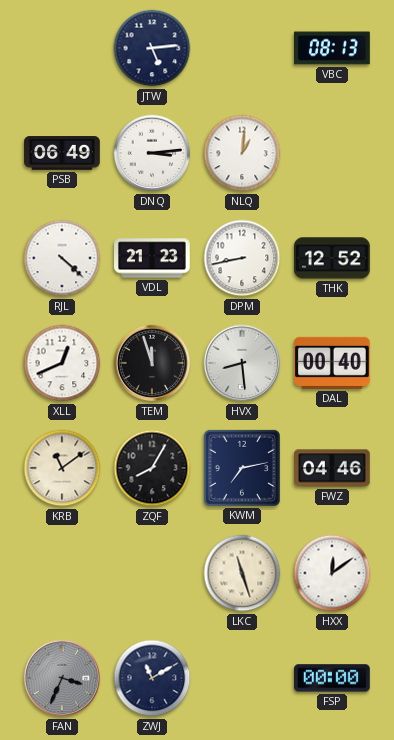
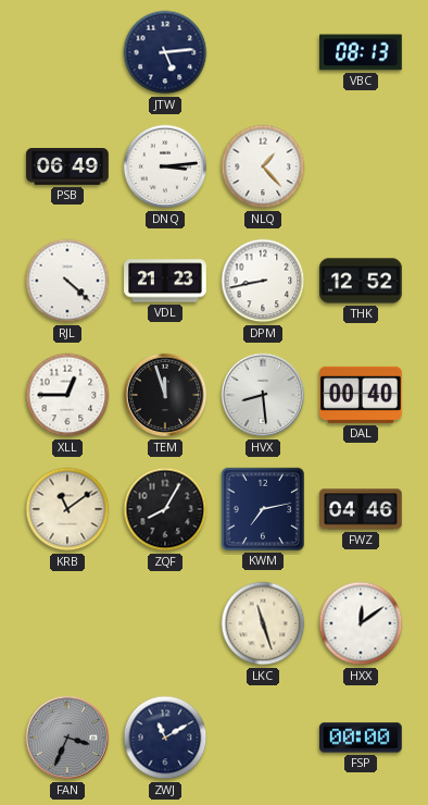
NLQ: 1:01 -> 1:23 (263, 166)
XLL: 12:41 -> 12:45 (67, 395)
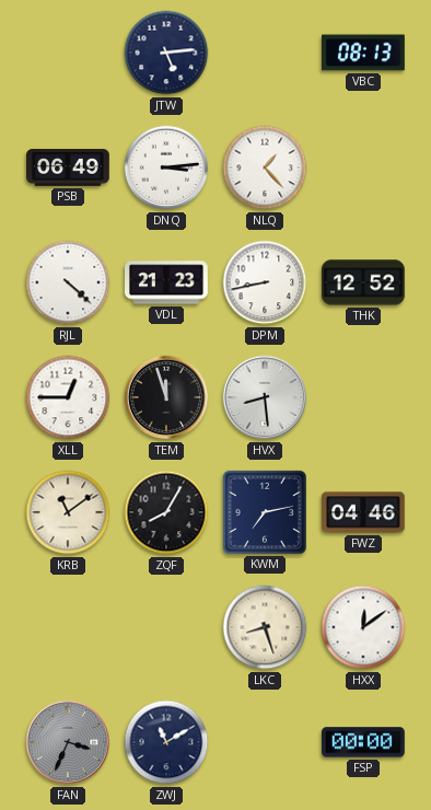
DAL: 00:40 -> none (362, 395)
LKC: 11:27 -> 8:27 (265, 627)
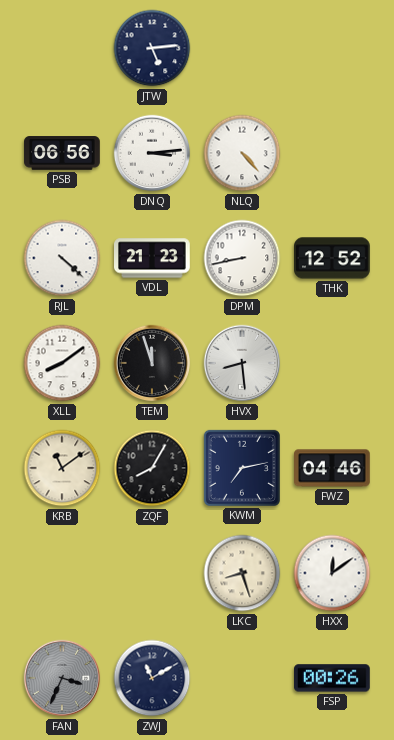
VBC: 08:13 -> none (364, 53)
PSB: 06:49 -> 06:56 (62, 153)
NLQ: 1:23 -> 4:23 (242, 153)
XLL: 12:45 -> 8:09 (62, 363)
FSP: 00:00 -> 00:26 (333, 678)
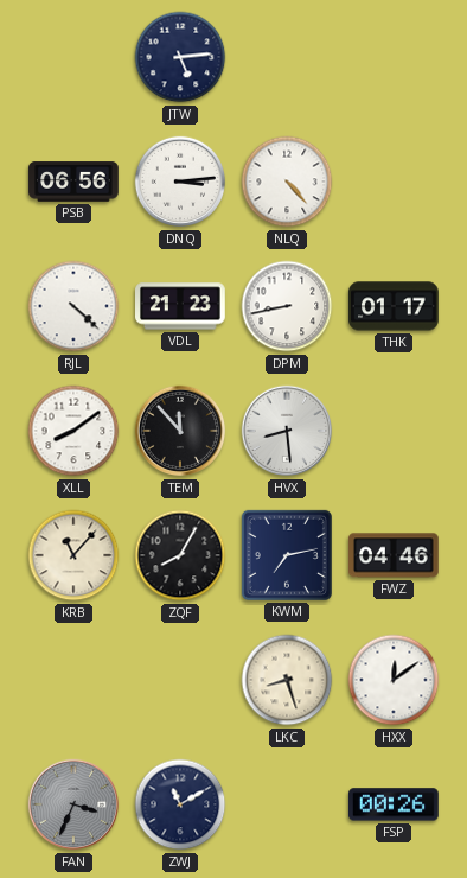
THK: 12:52 -> 01:17 (395, 306)
TEM: 11:57 -> 11:53 (180, 431)
KRB: 11:09 -> 11:07 (73, 555)
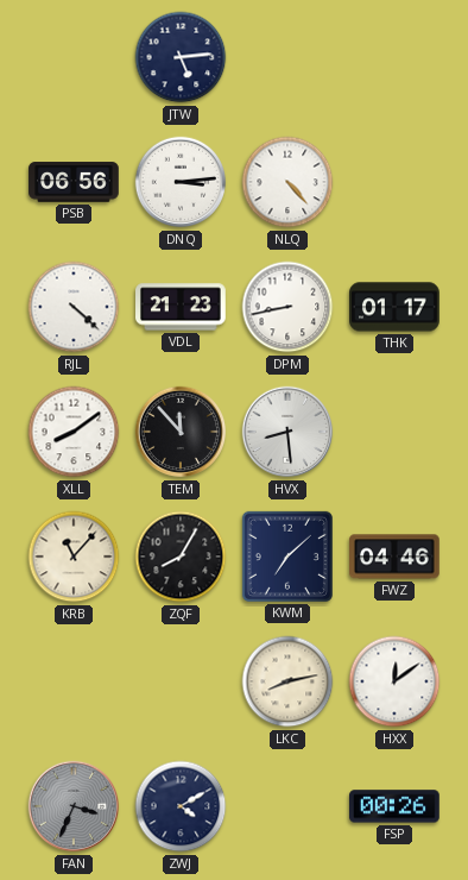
KWM: 7:13 -> 7:08 (287, 557)
LKC: 8:27 -> 8:13 (287, 681)
ZWJ: 11:10 -> 4:10 (181, 806)
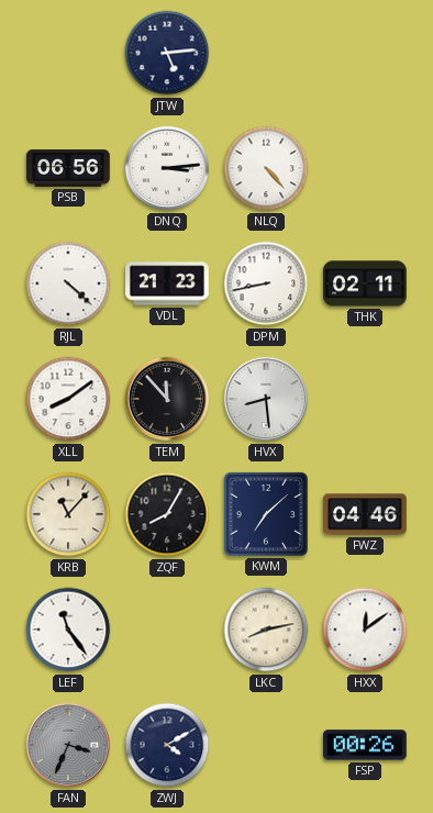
THK: 01:17 -> 02:11 (366, 283)
LEF: none -> 11:24 (68, 630)
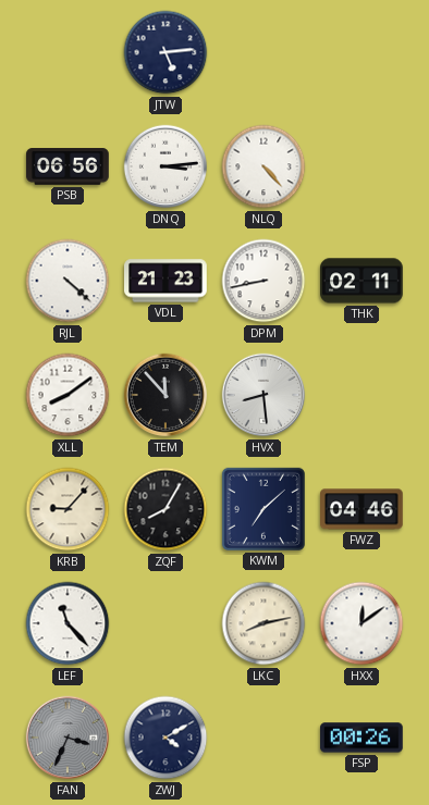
KRB: 11:07 -> 9:07 (68, 509)
LEF: 11:24 -> 11:23 (68, 623)
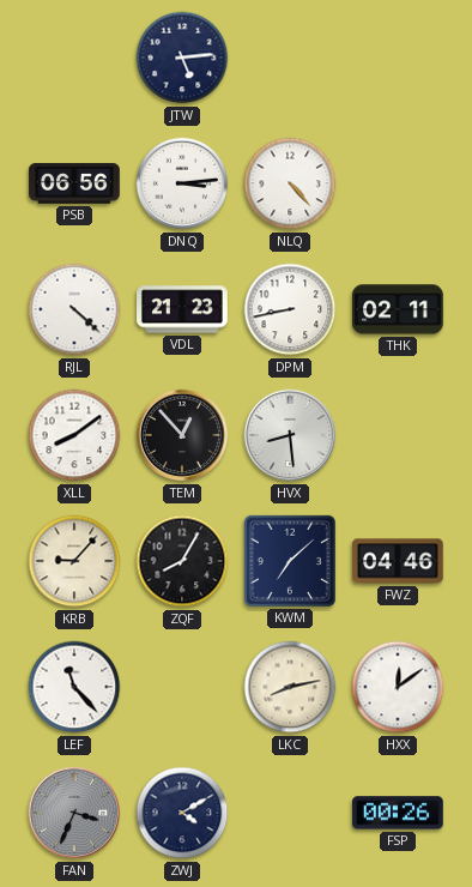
TEM: 11:53 -> 12:53 (182, 435)
